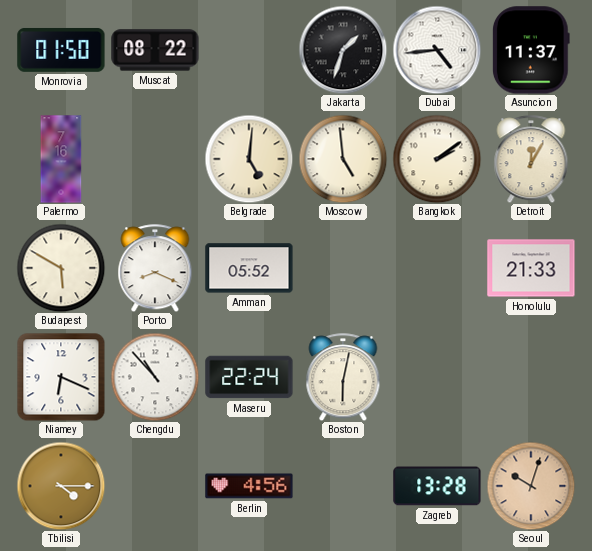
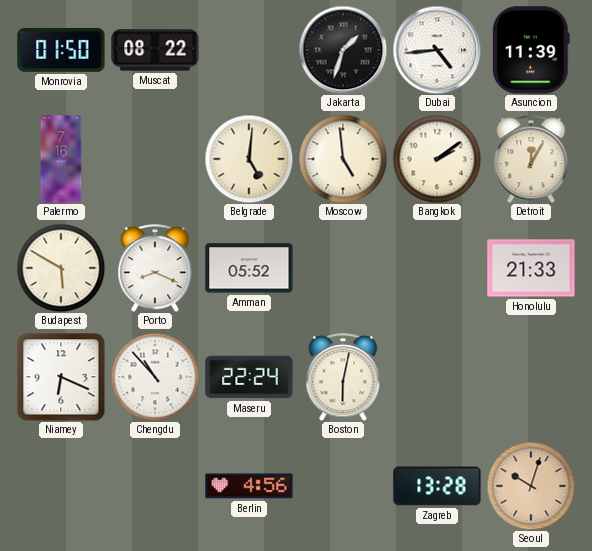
Asuncion: 11:37 -> 11:39 (531, 50)
Tbilisi: 4:15 -> none (61, 486)
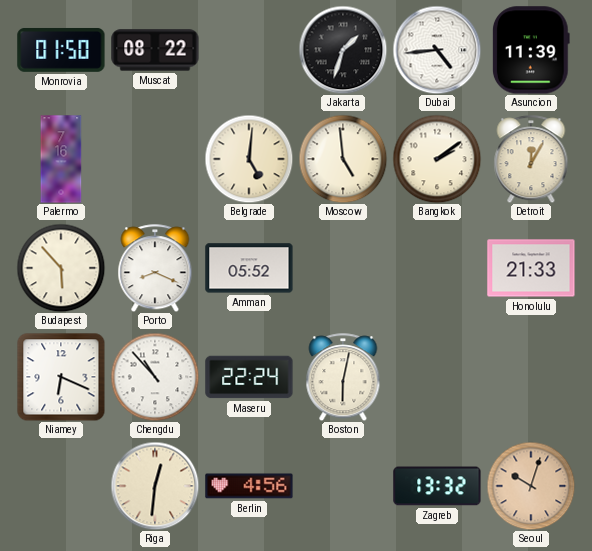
Budapest: 5:50 -> 5:53 (61, 268)
Riga: none -> 12:31 (155, 486)
Zagreb: 13:28 -> 13:32 (437, 486)
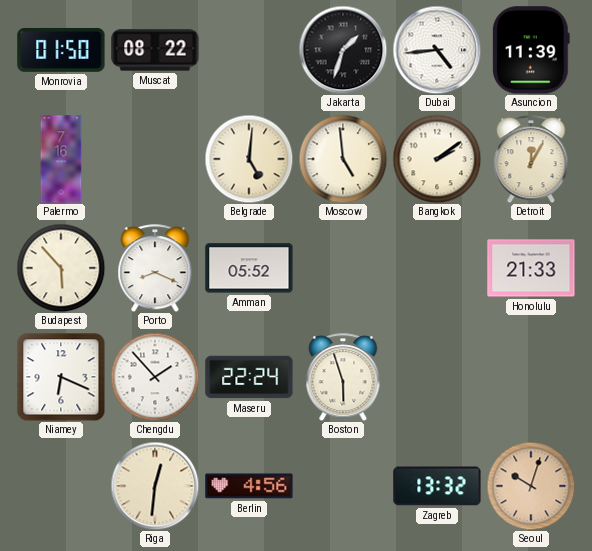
Chengdu: 10:53 -> 1:53 (155, 377)
Boston: 6:02 -> 5:57 (343, 377)
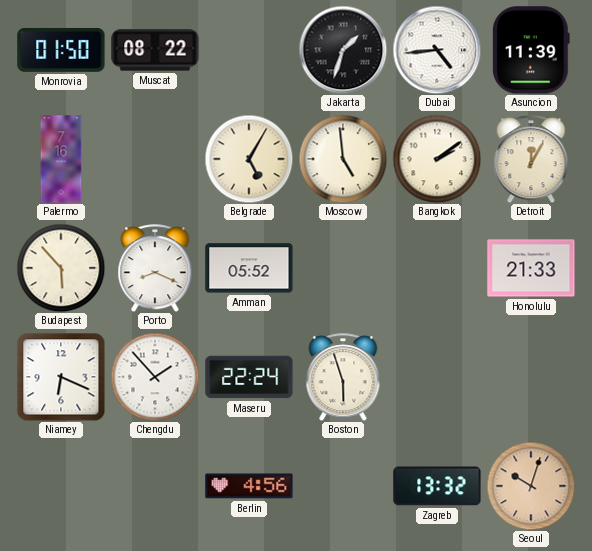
Belgrade: 5:01 -> 5:05 (249, 159)
Riga: 12:31 -> none (155, 486)
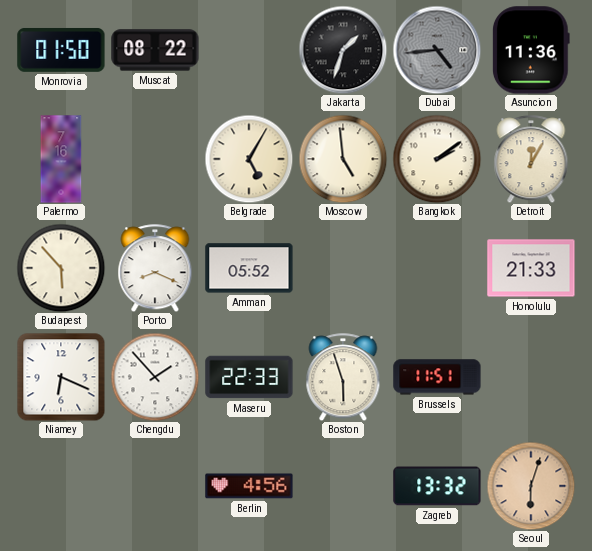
Dubai dial: white -> grey (437, 50)
Asuncion: 11:39 -> 11:36 (531, 50)
Maseru: 22:24 -> 22:33 (249, 377)
Brussels: none -> 11:51 (437, 377)
Seoul: 10:03 -> 6:03 (531, 486)
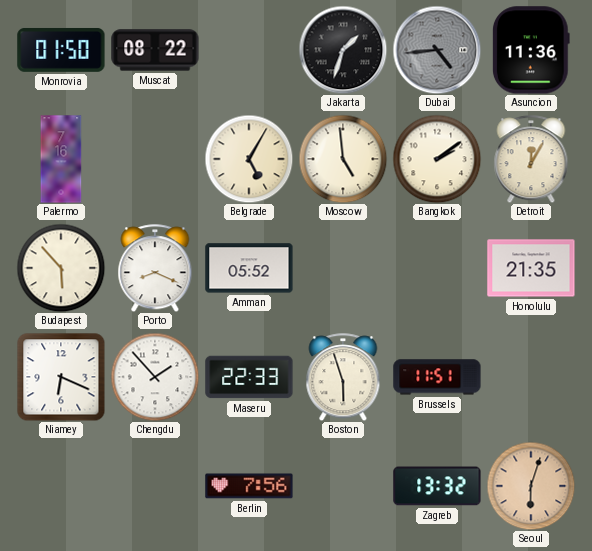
Honolulu: 21:33 -> 21:35 (531, 268)
Berlin: 4:56 -> 7:56 (249, 486)
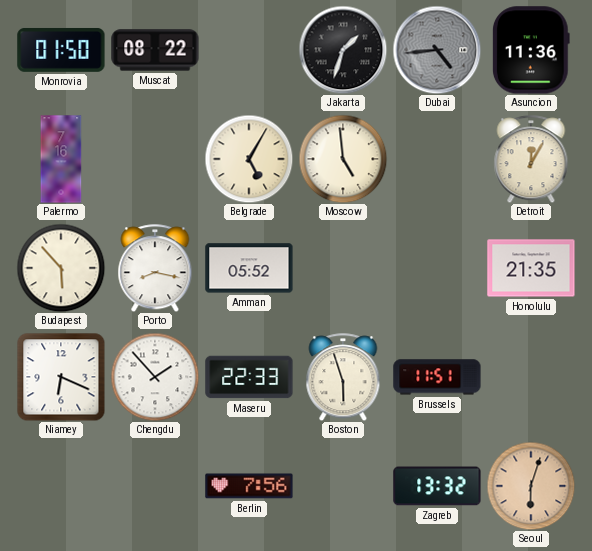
Bangkok: 2:09 -> none (437, 159)
Porto: 8:19 -> 8:17 (155, 268)
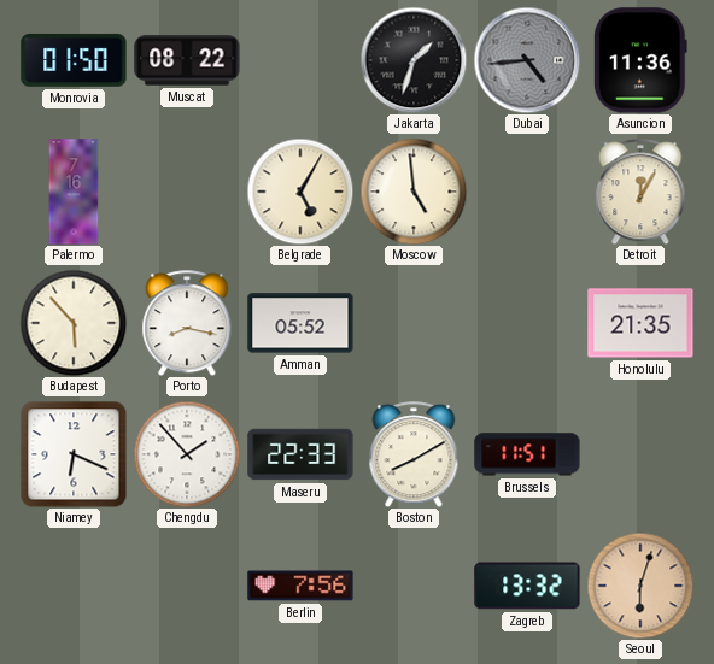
Boston: 5:57 -> 8:10 (414, 454)
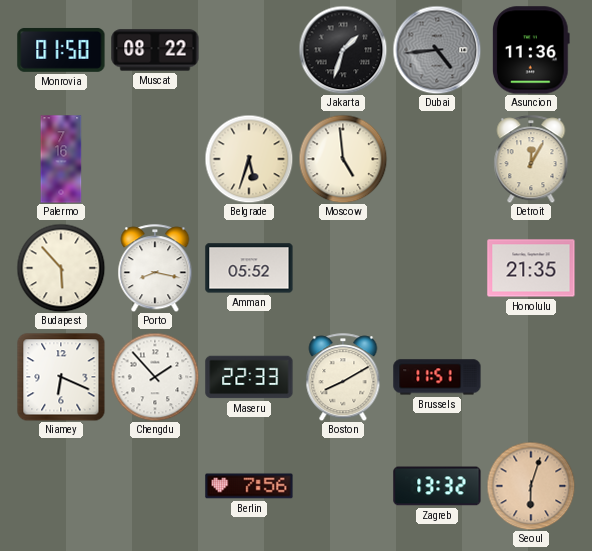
Belgrade: 5:05 -> 5:33 (249, 159)
